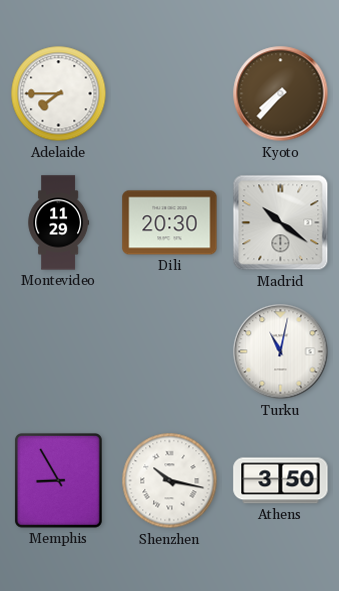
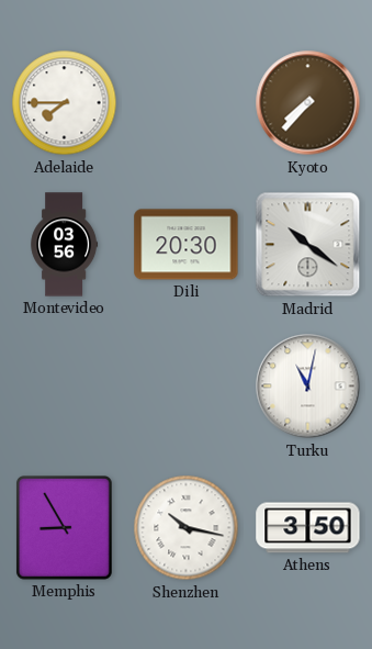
Montevideo: 11:29 -> 03:56 (65, 245)
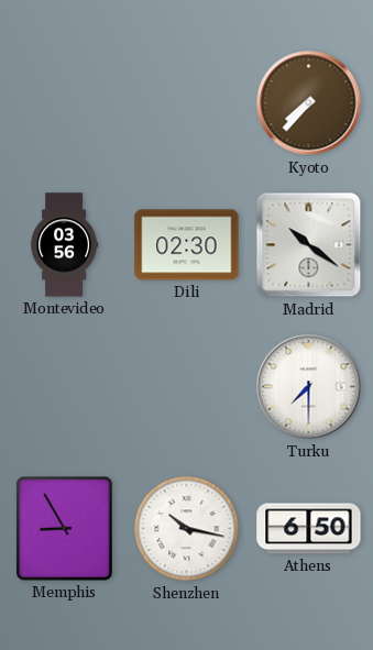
Adelaide: 7:45 -> none (65, 103)
Dili: 20:30 -> 02:30 (187, 245)
Turku: 11:02 -> 7:30 (309, 387)
Athens: 3:50 -> 6:50 (309, 529)
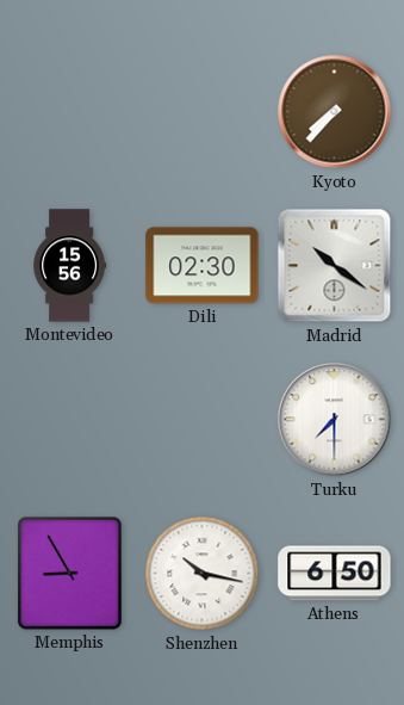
Montevideo: 03:56 -> 15:56 (70, 266)
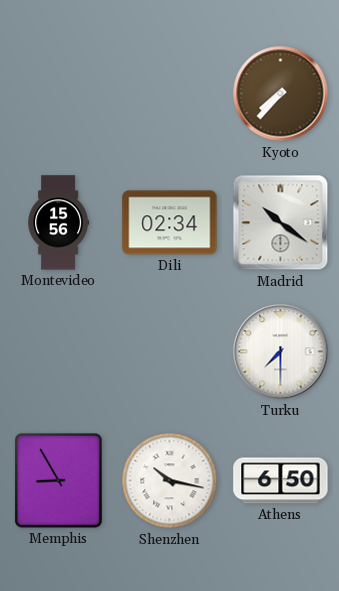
Dili: 02:30 -> 02:34 (170, 223)
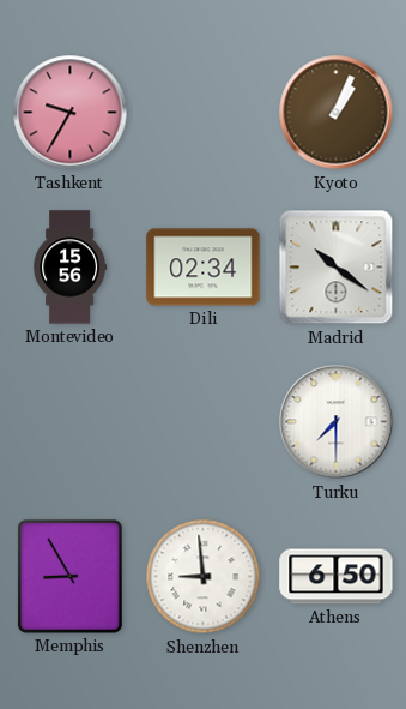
Tashkent: none -> 9:35 (71, 113)
Kyoto: 7:37 -> 1:04 (337, 113)
Shenzhen: 10:17 -> 8:59 (204, 577)
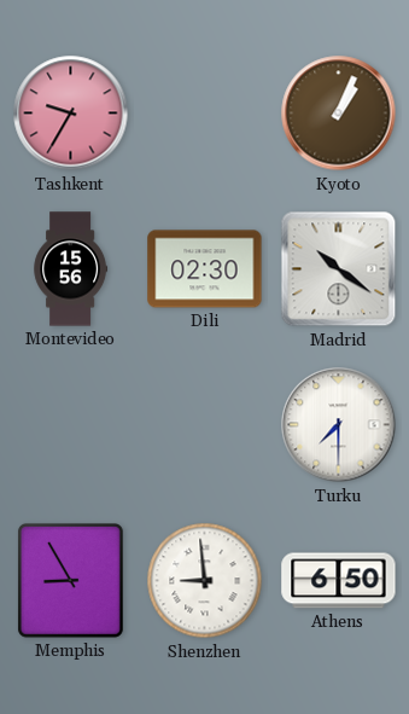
Dili: 02:34 -> 02:30 (205, 269)
